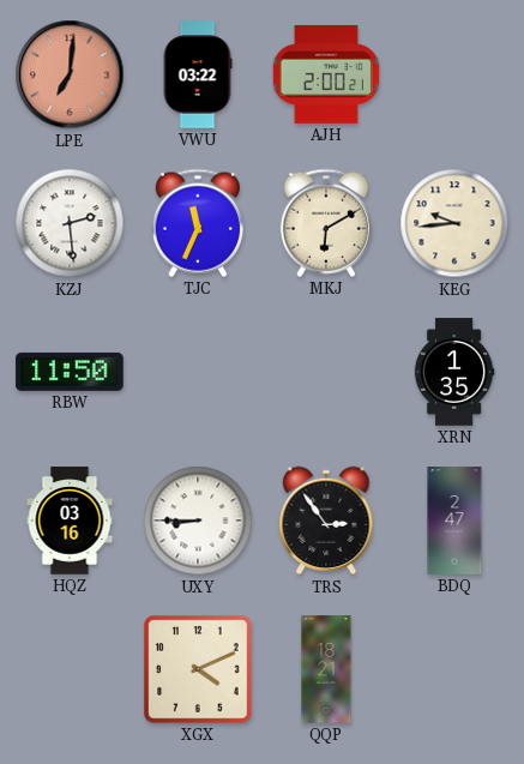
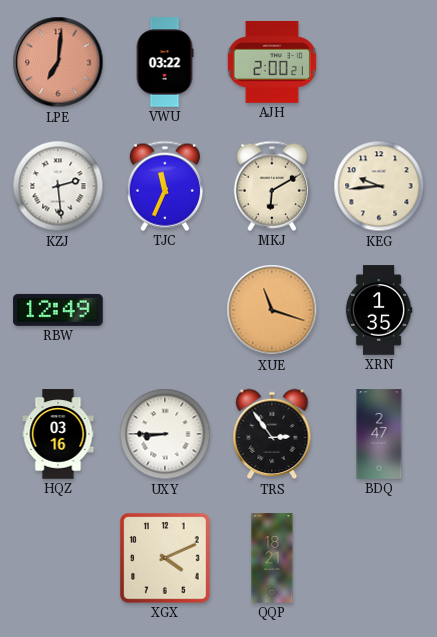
RBW: 11:50 -> 12:49 (58, 310)
XUE: none -> 11:18 (272, 310)
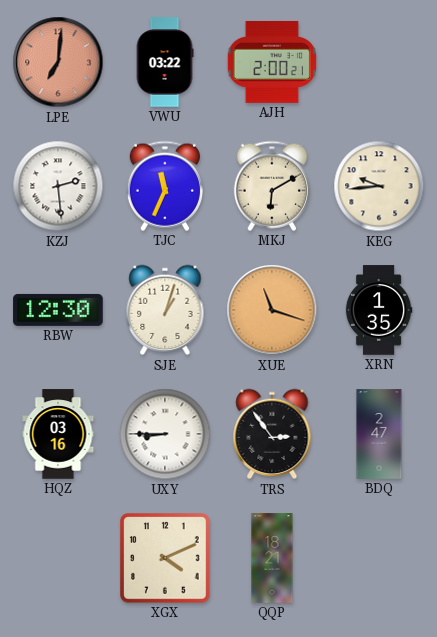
RBW: 12:49 -> 12:30 (58, 310)
SJE: none -> 1:03 (165, 310)
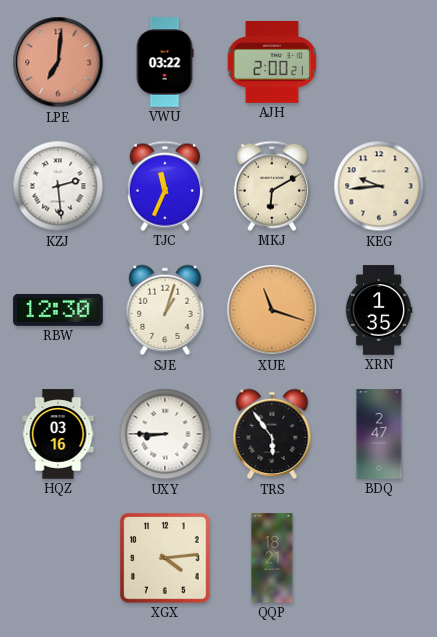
TRS: 2:54 -> 5:54 (272, 434)
XGX: 4:11 -> 4:14 (165, 558)
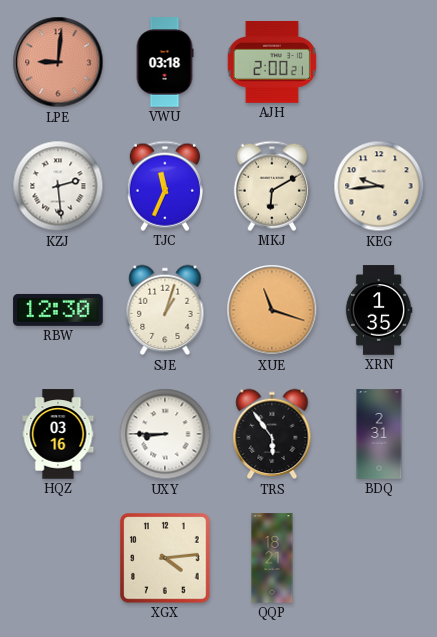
LPE: 7:01 -> 9:01 (58, 62)
VWU: 03:22 -> 03:18 (165, 62)
BDQ: 2:47 -> 2:31 (379, 434)
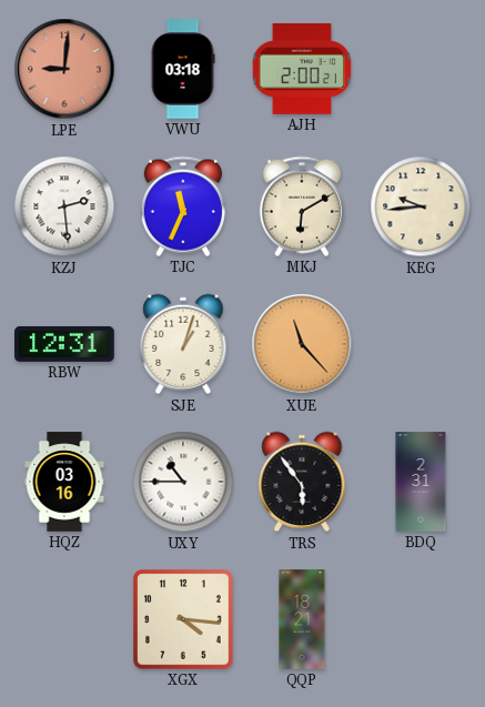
RBW: 12:30 -> 12:31 (64, 344)
XUE: 11:18 -> 11:23 (302, 344)
XRN: 1:35 -> none (379, 310)
UXY: 8:45 -> 10:45 (183, 482)
XGX: 4:14 -> 4:16 (183, 619)
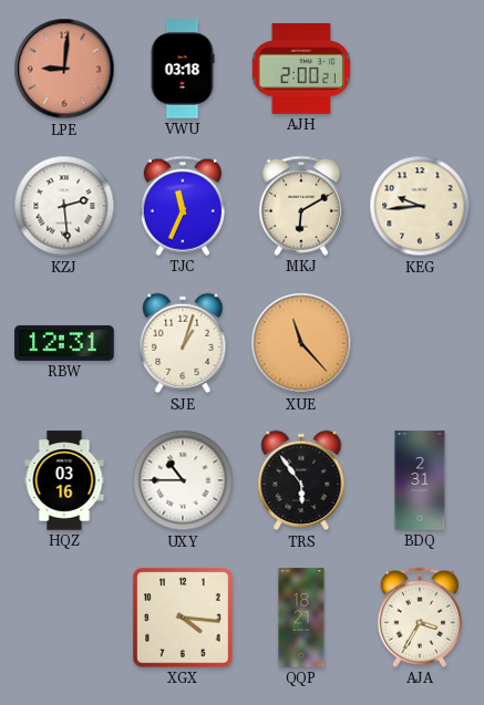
AJA: none -> 3:35 (420, 618)
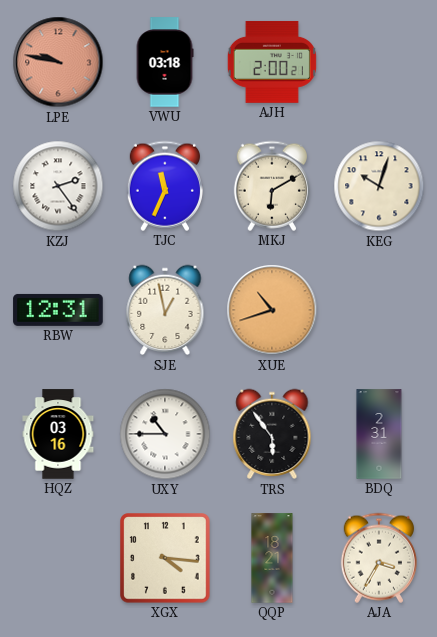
LPE: 9:01 -> 9:47 (58, 62)
KZJ: 2:29 -> 2:24 (58, 186)
KEG: 9:44 -> 10:03 (379, 186)
SJE: 1:03 -> 12:58 (165, 310)
XUE: 11:23 -> 10:42 (272, 310)
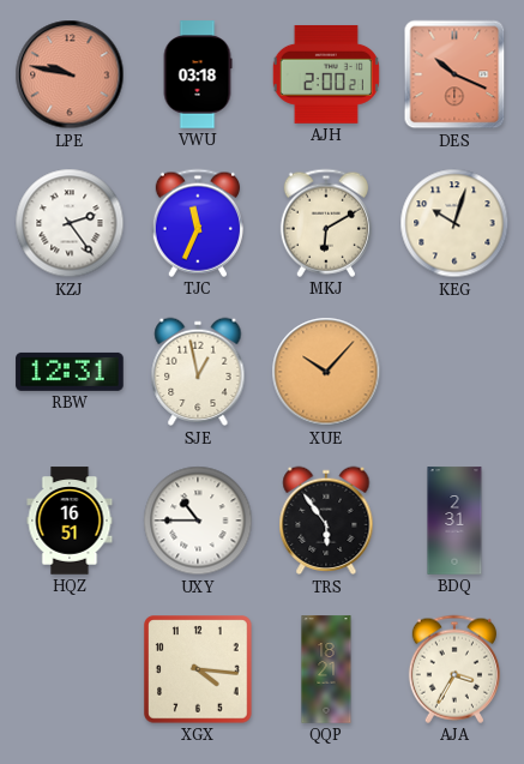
DES: none -> 10:19 (454, 74)
XUE: 10:42 -> 10:07 (326, 372)
HQZ: 03:16 -> 16:51 (70, 521)
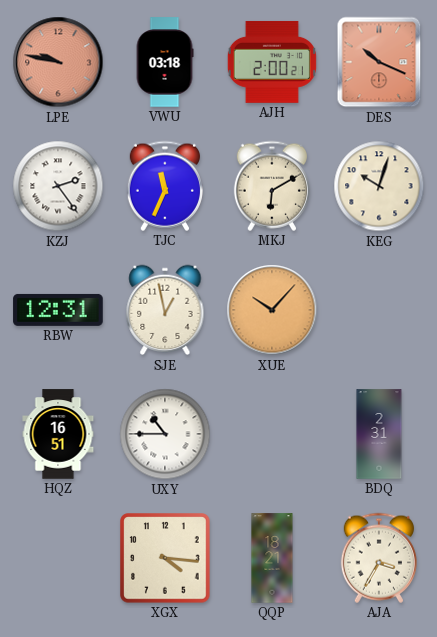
TRS: 5:54 -> none (326, 521)
